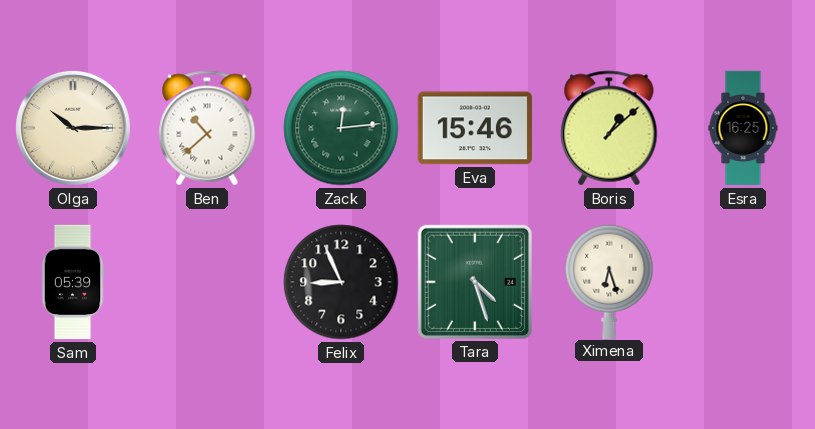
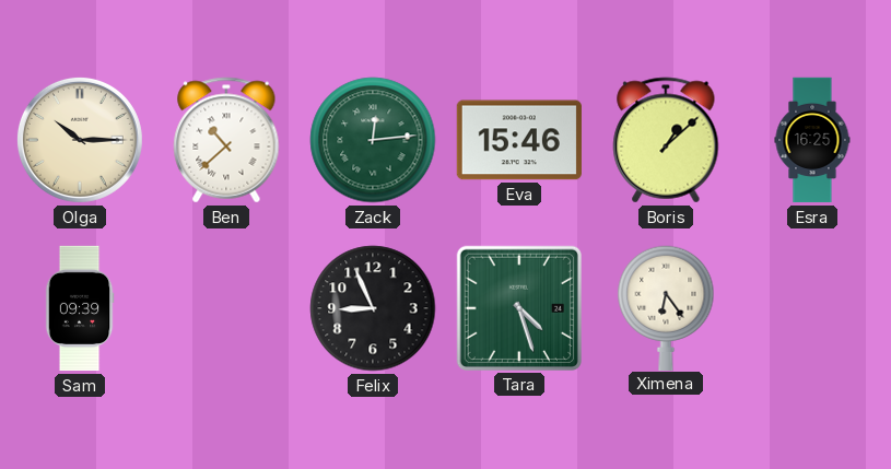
Sam: 05:39 -> 09:39 (80, 308)
Ximena: 6:27 -> 6:24 (666, 307)
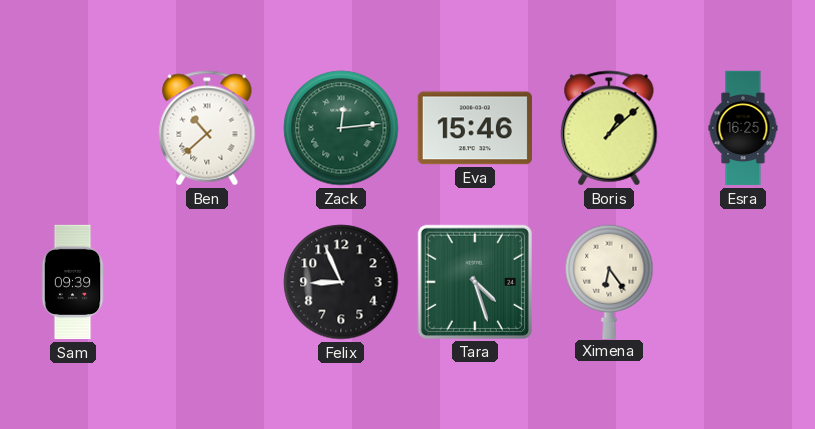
Olga: 10:15 -> none (80, 140)
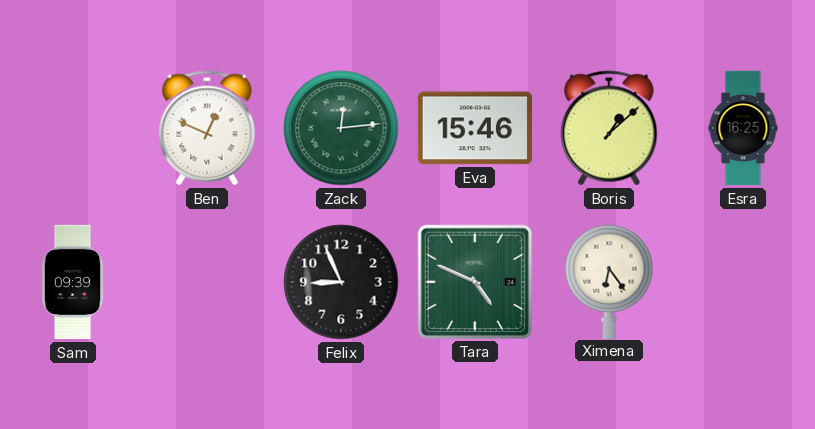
Ben: 10:38 -> 12:49 (207, 128)
Tara: 4:27 -> 4:49 (475, 282)
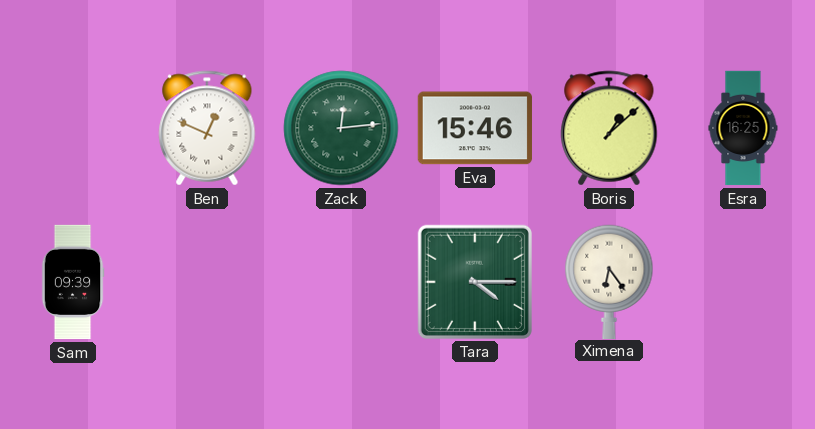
Felix: 8:56 -> none (341, 282)
Tara: 4:49 -> 4:15 (475, 282)
